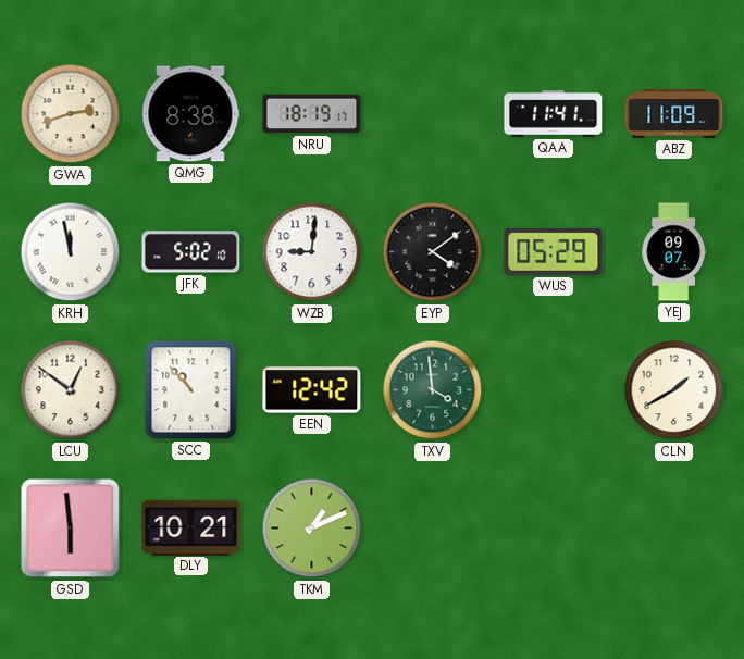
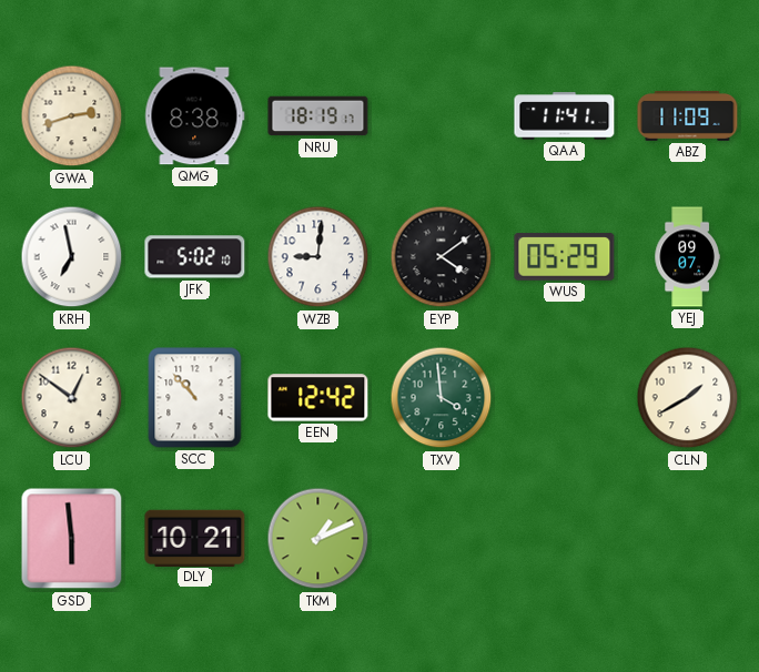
KRH: 11:58 -> 6:58 (72, 257)
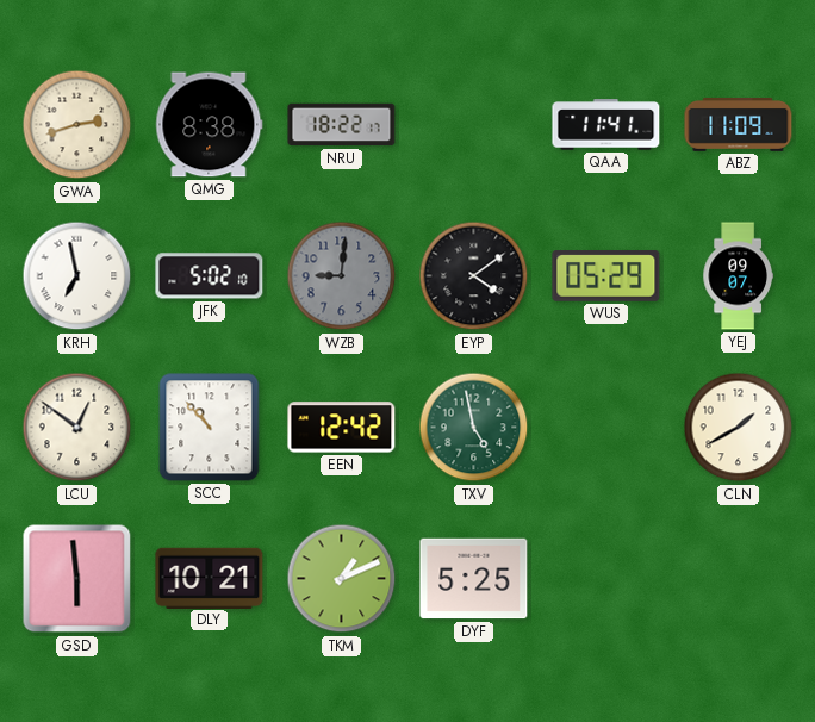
NRU: 18:19 -> 18:22 (342, 125)
WZB dial: white -> grey (342, 276)
TXV: 3:59 -> 4:58 (474, 428)
DYF: none -> 5:25 (474, 579)
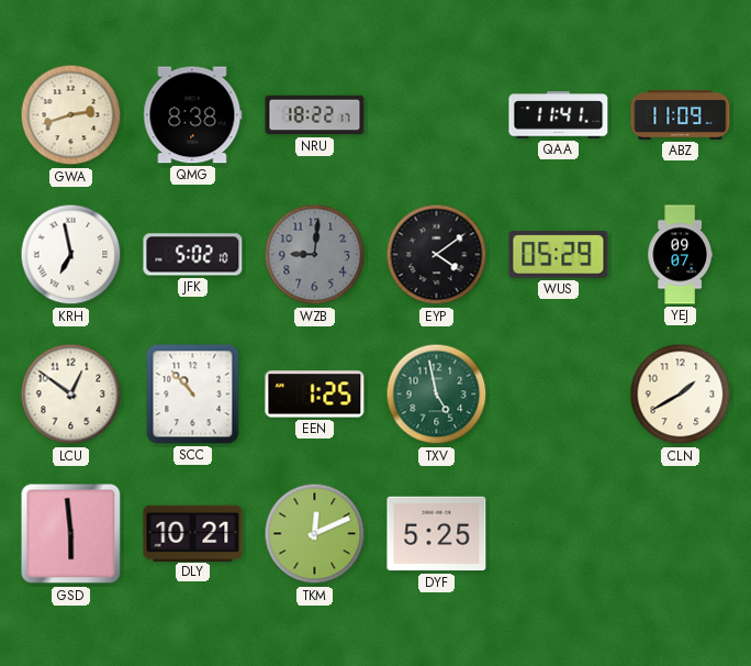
EEN: 12:42 -> 1:25 (315, 395)
TKM: 1:11 -> 12:11 (315, 534)
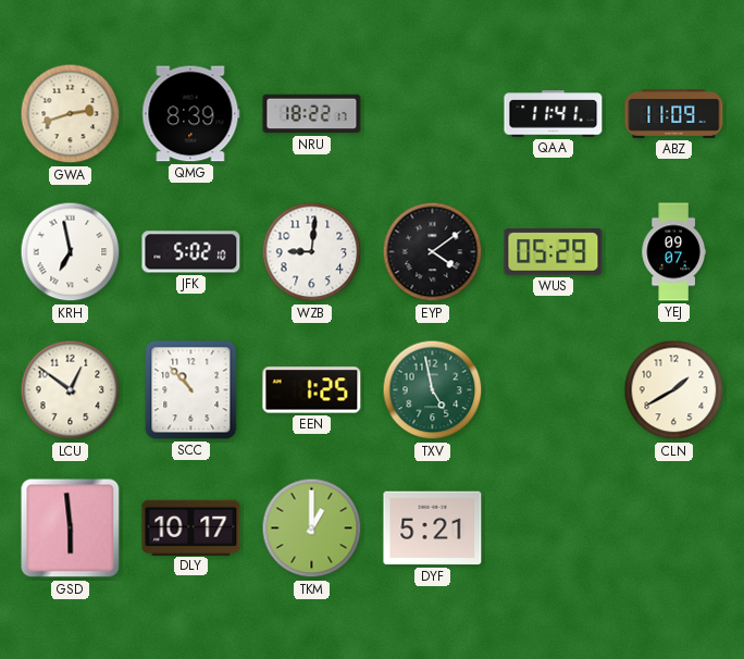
QMG: 8:38 -> 8:39 (191, 114)
WZB dial: grey -> white (312, 252)
DLY: 10:21 -> 10:17 (191, 527)
TKM: 12:11 -> 1:00 (312, 529)
DYF: 5:25 -> 5:21 (433, 529)
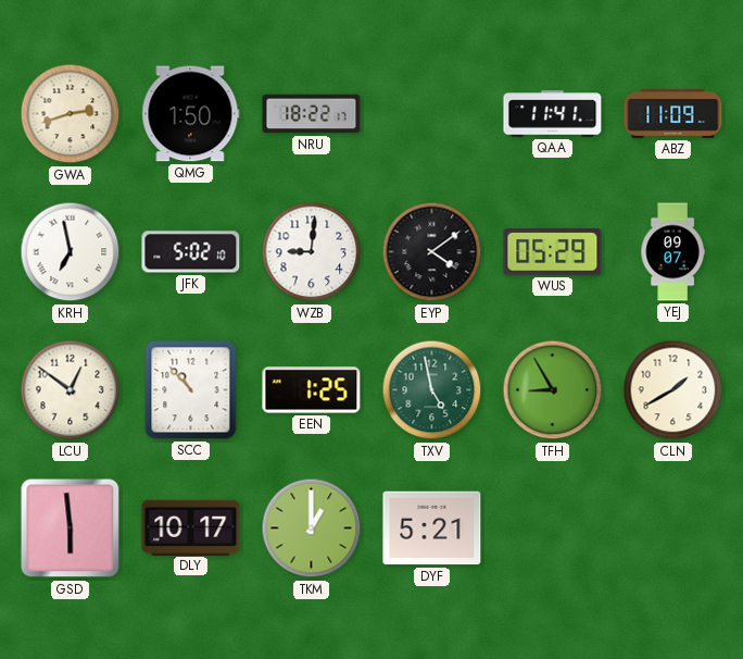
QMG: 8:39 -> 1:50 (191, 114)
TFH: none -> 8:55 (553, 390)
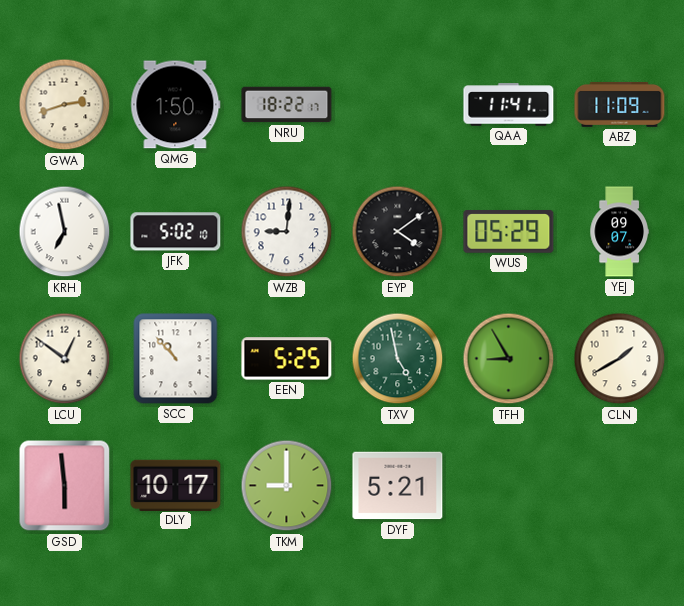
EEN: 1:25 -> 5:25 (287, 359)
TKM: 1:00 -> 9:00 (287, 486)
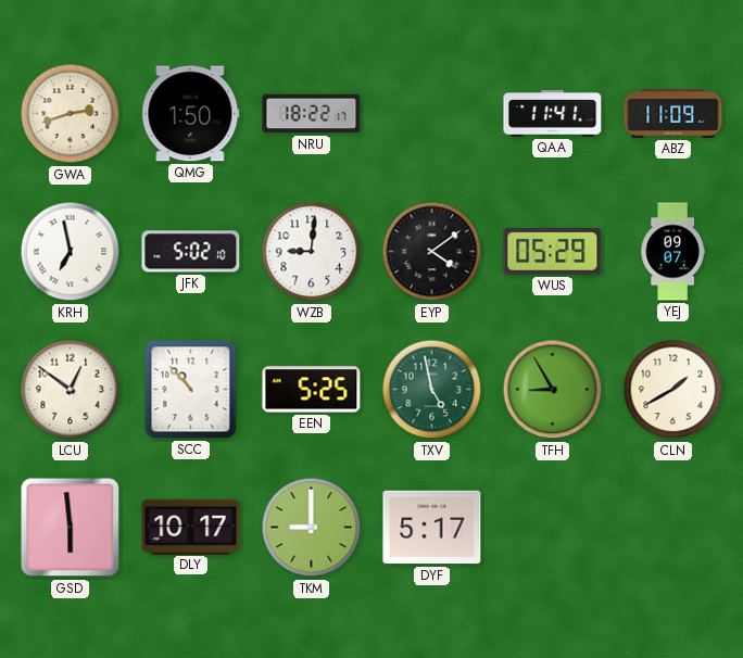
DYF: 5:21 -> 5:17 (432, 528)
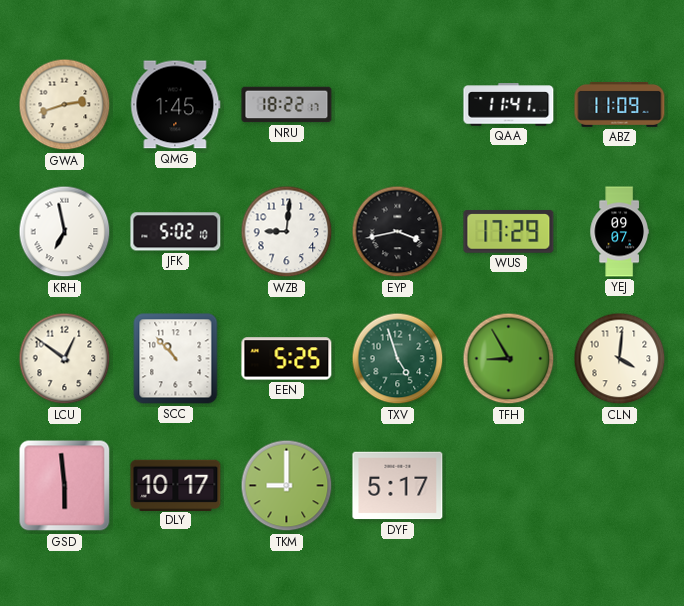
QMG: 1:50 -> 1:45 (176, 105)
EYP: 4:09 -> 3:43 (398, 232)
WUS: 05:29 -> 17:29 (509, 232)
TXV: 4:58 -> 4:57 (398, 359)
CLN: 1:40 -> 4:01 (620, 359)
